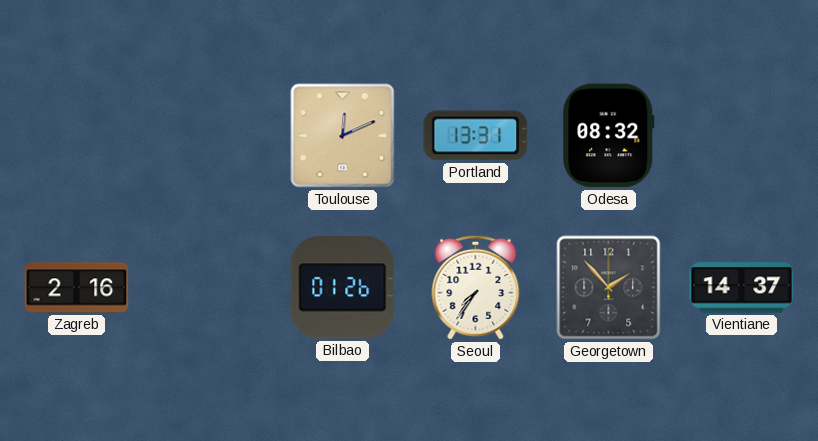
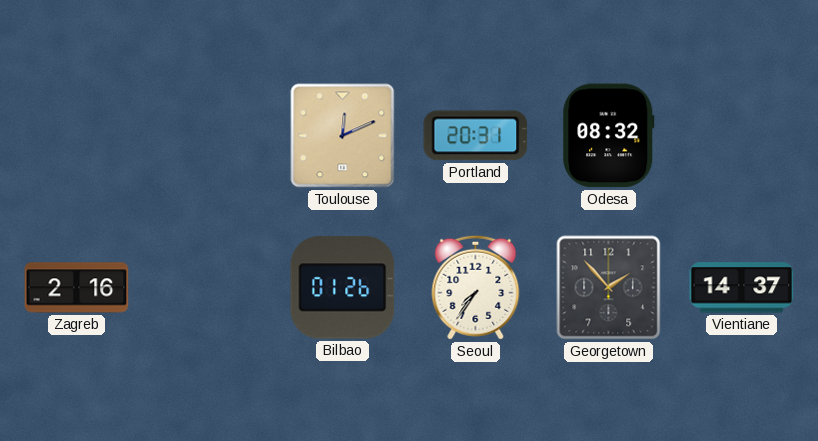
Portland: 13:31 -> 20:31 (476, 136)
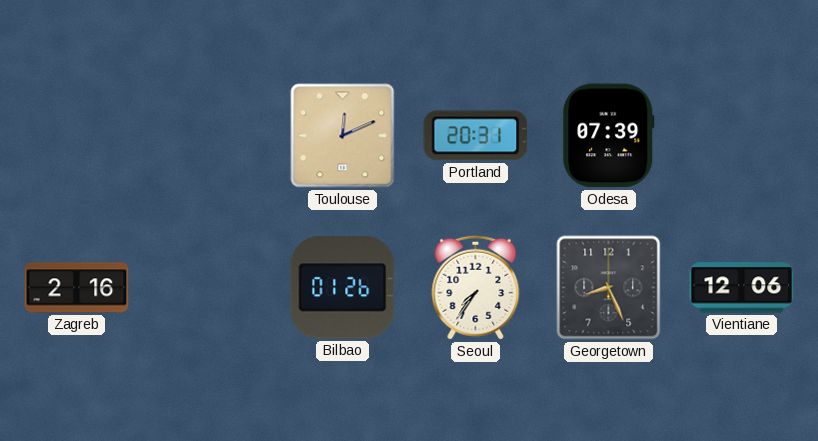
Odesa: 08:32 -> 07:39 (609, 136)
Georgetown: 1:53 -> 8:26 (609, 288)
Vientiane: 14:37 -> 12:06 (742, 288)
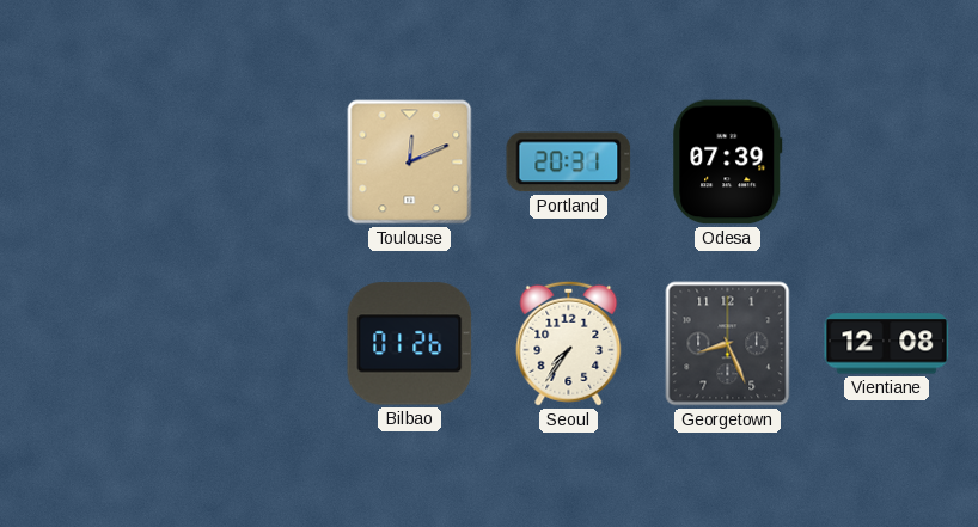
Zagreb: 2:16 -> none (77, 288)
Vientiane: 12:06 -> 12:08 (887, 344)
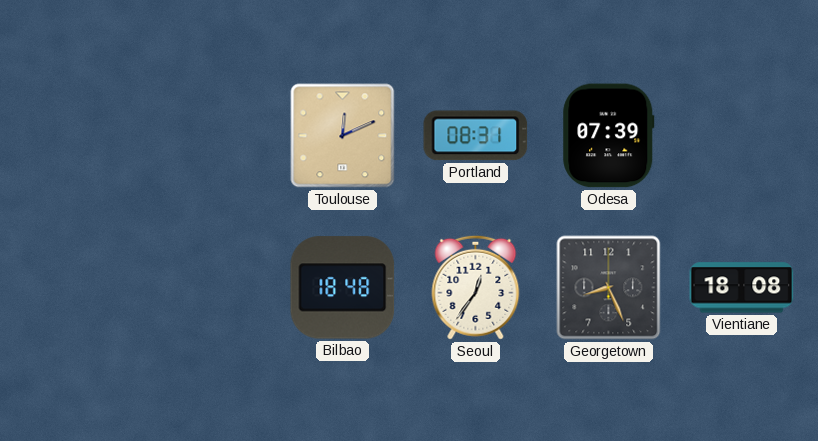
Portland: 20:31 -> 08:31 (476, 136)
Bilbao: 01:26 -> 18:48 (343, 288)
Seoul: 7:36 -> 12:36 (476, 287)
Vientiane: 12:08 -> 18:08 (742, 288)
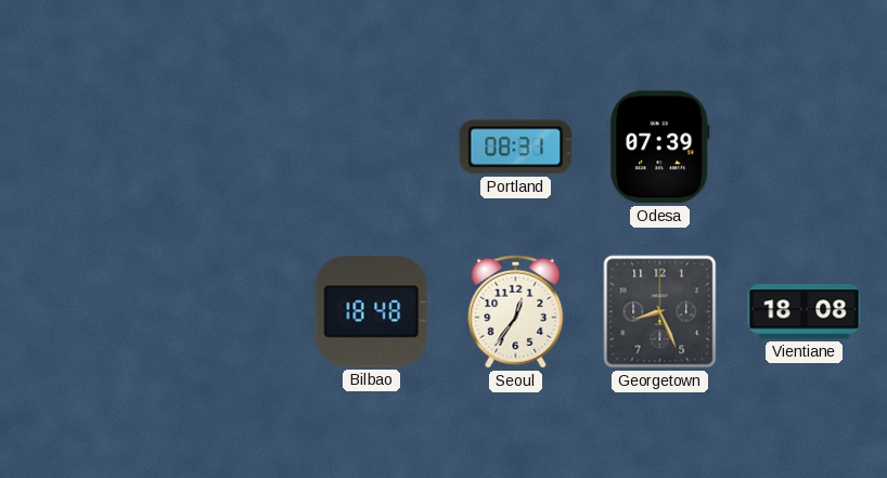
Toulouse: 12:11 -> none (343, 136)
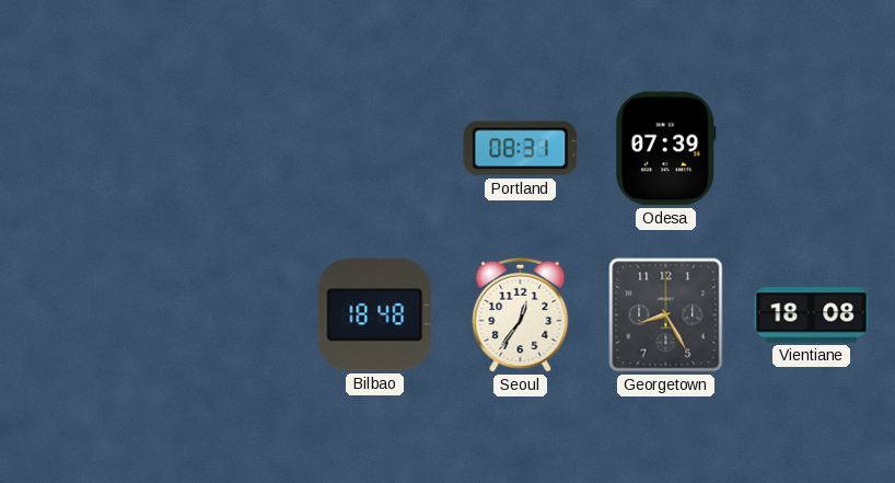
Georgetown: 8:26 -> 8:25 (666, 315)
